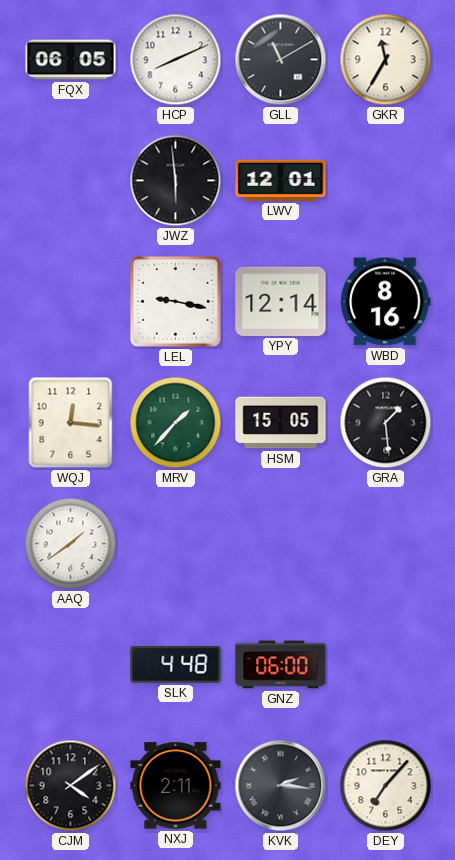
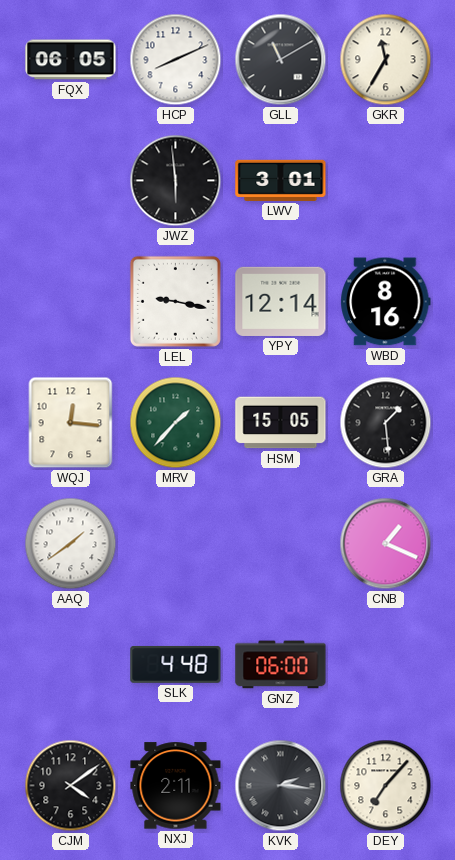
LWV: 12:01 -> 3:01 (281, 180)
CNB: none -> 1:19 (386, 544)
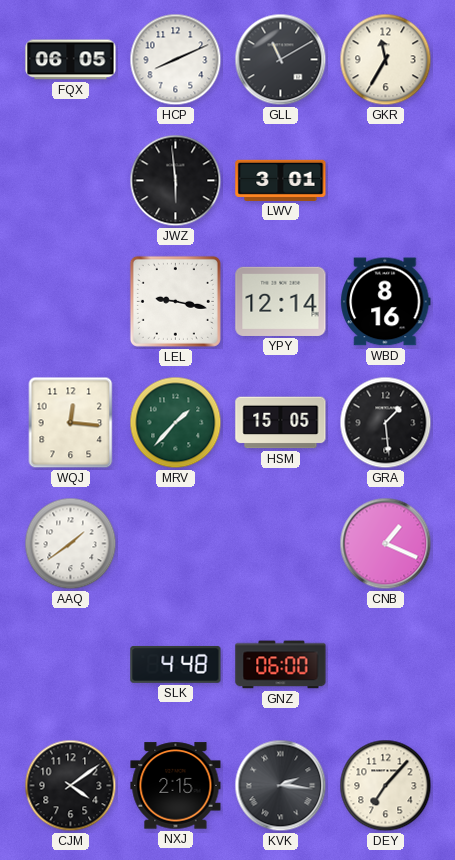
NXJ: 2:11 -> 2:15 (176, 786)
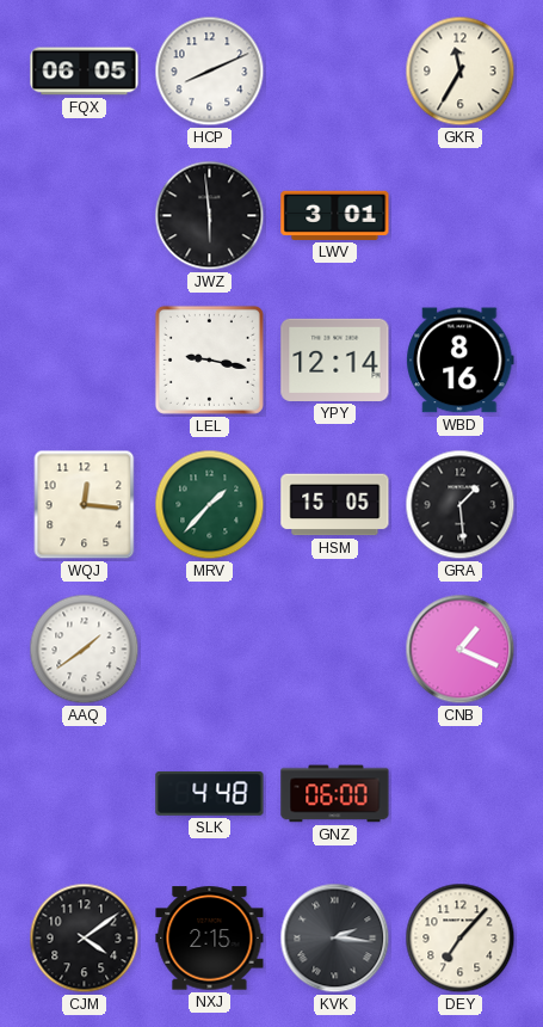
GLL: 11:10 -> none (281, 60)
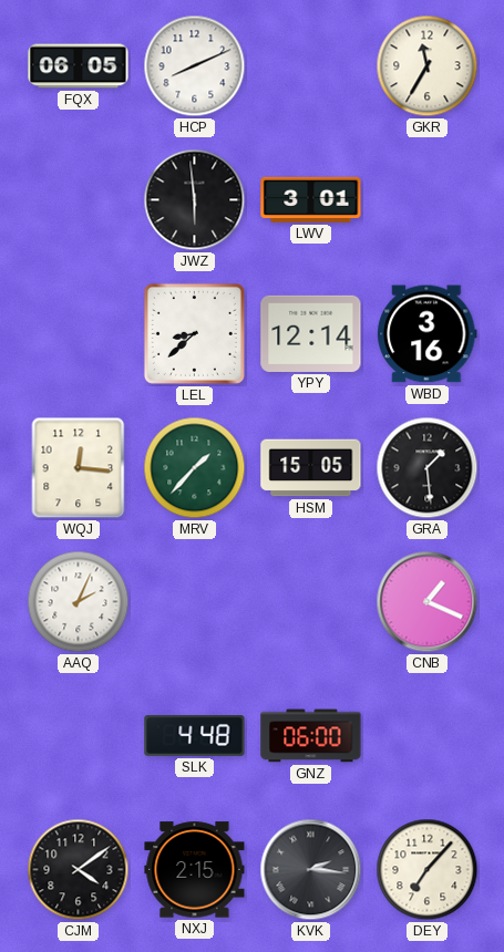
LEL: 9:17 -> 8:38 (194, 333)
WBD: 8:16 -> 3:16 (428, 334)
AAQ: 1:39 -> 2:04 (79, 602)
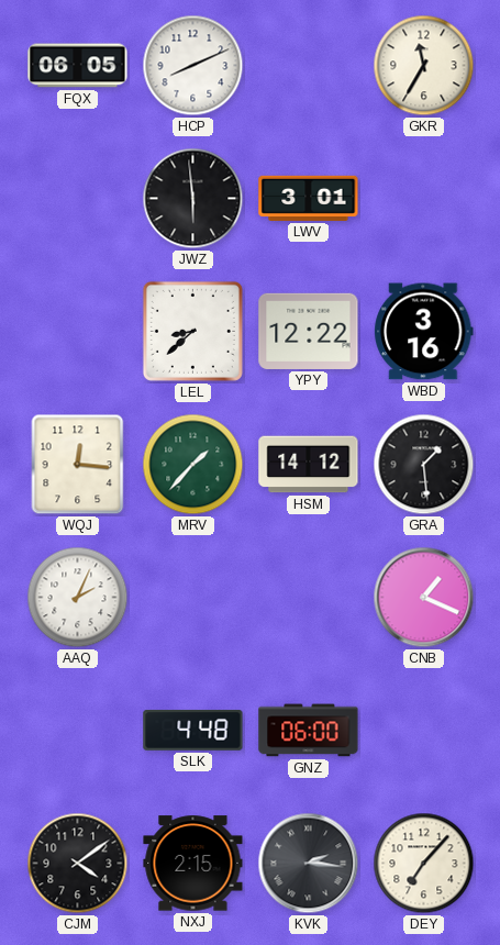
YPY: 12:14 -> 12:22 (309, 331)
HSM: 15:05 -> 14:12 (309, 465)
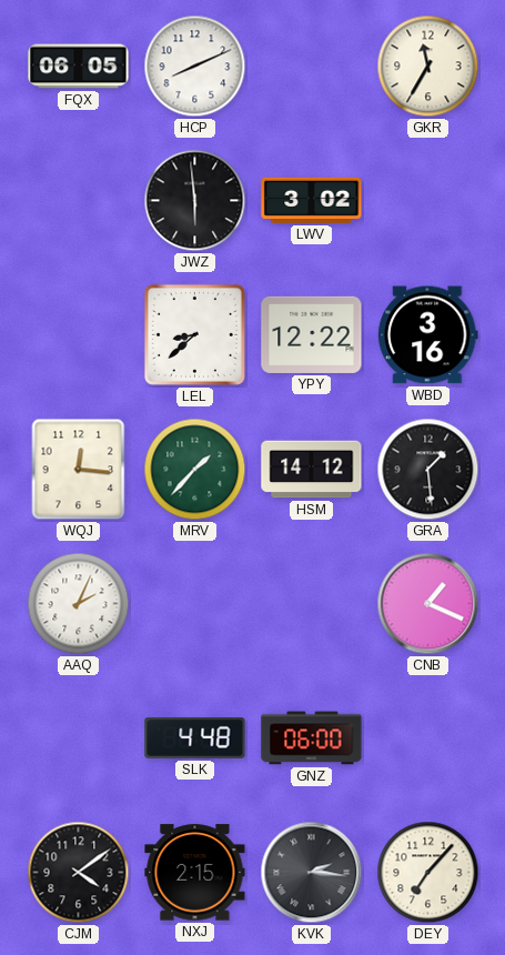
LWV: 3:01 -> 3:02 (312, 200)
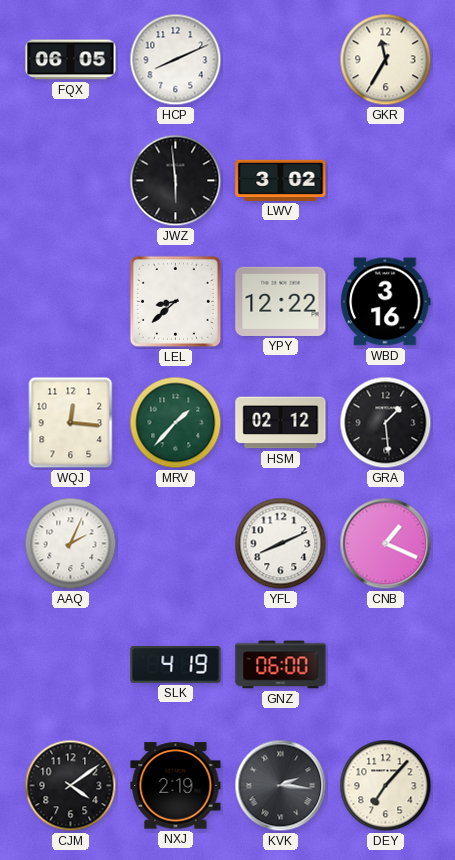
HSM: 14:12 -> 02:12 (281, 423)
YFL: none -> 8:11 (281, 544)
SLK: 4:48 -> 4:19 (176, 664)
NXJ: 2:15 -> 2:19 (176, 786)
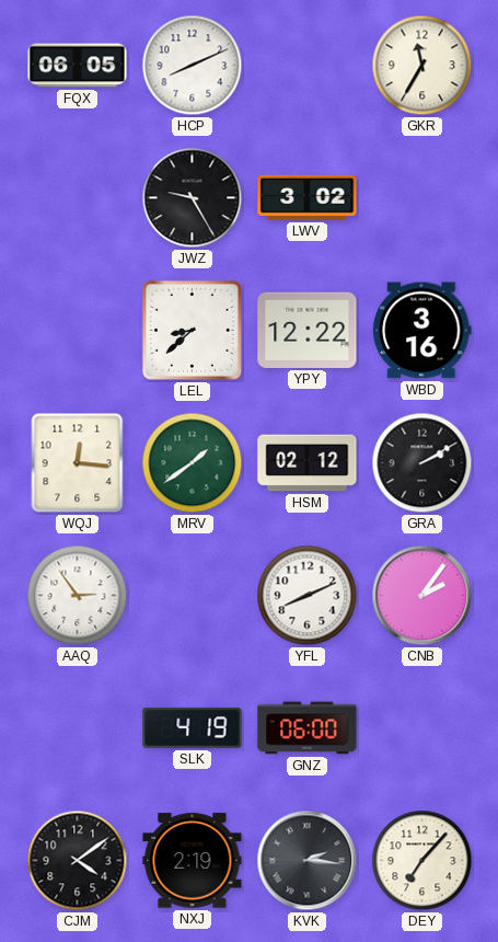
JWZ: 5:59 -> 9:25 (193, 198)
MRV: 1:37 -> 1:39 (193, 463)
GRA: 1:29 -> 2:10 (422, 463)
AAQ: 2:04 -> 2:54 (78, 596)
CNB: 1:19 -> 2:06 (422, 596)
